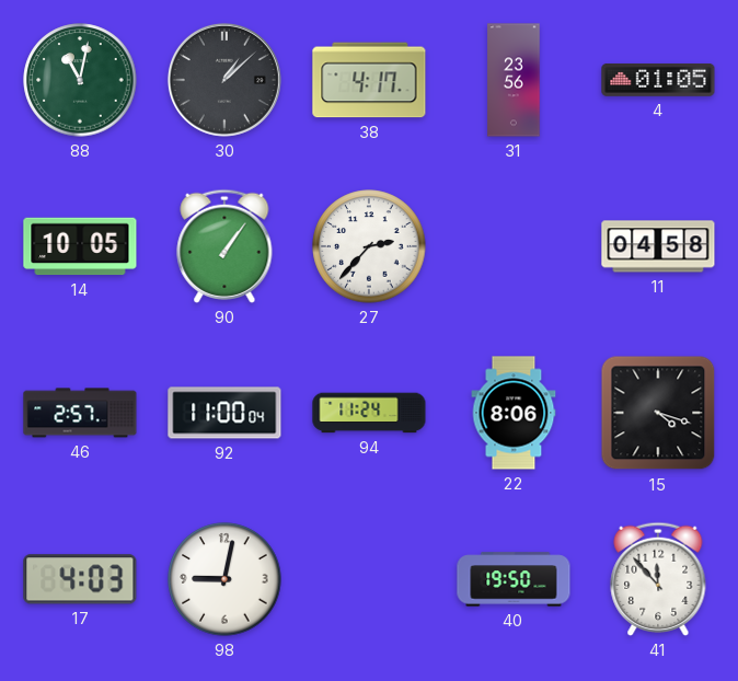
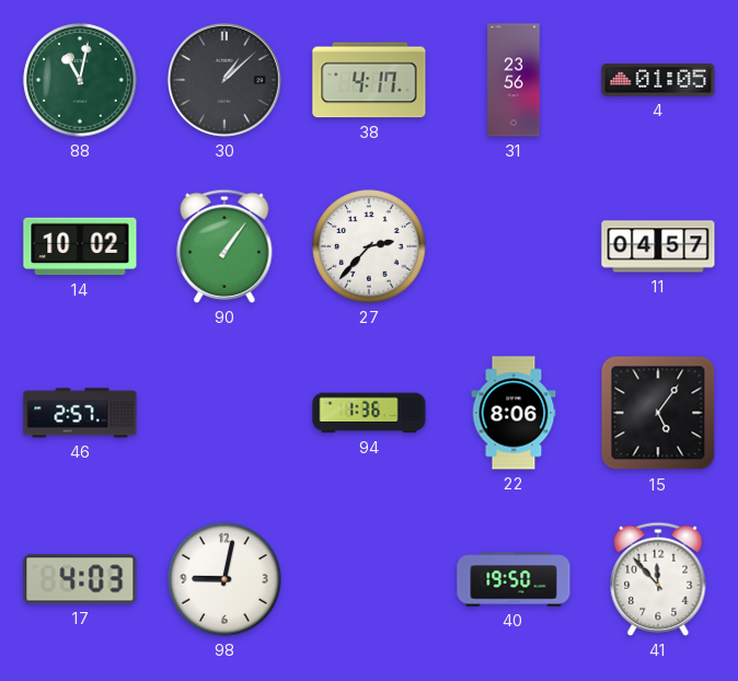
14: 10:05 -> 10:02 (80, 246)
11: 04:58 -> 04:57 (658, 246)
92: 11:00 -> none (224, 413)
94: 11:24 -> 1:36 (369, 413)
15: 4:18 -> 5:06 (658, 413)
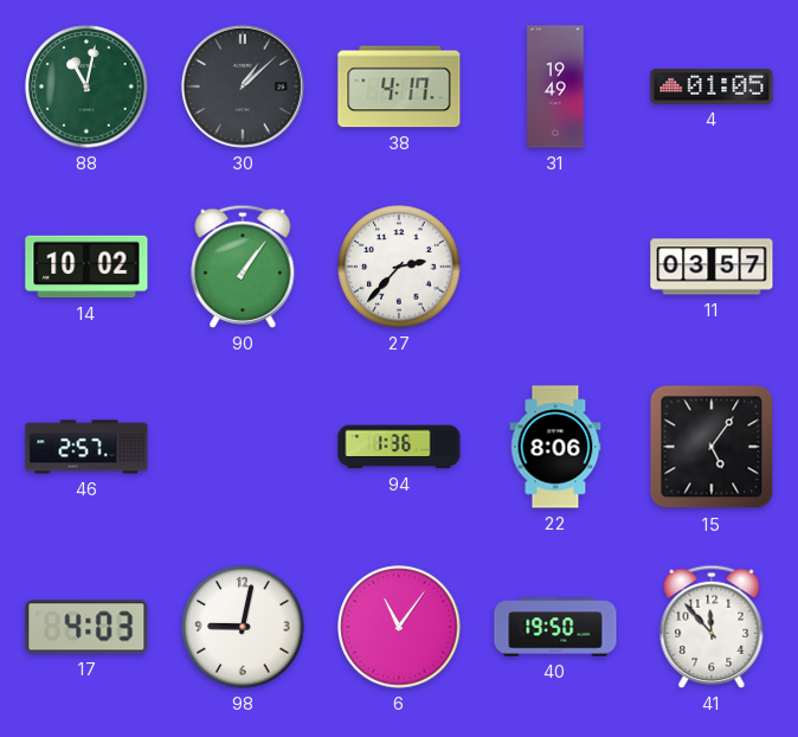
31: 23:56 -> 19:49 (555, 86)
11: 04:57 -> 03:57 (712, 267)
6: none -> 11:06 (399, 627)
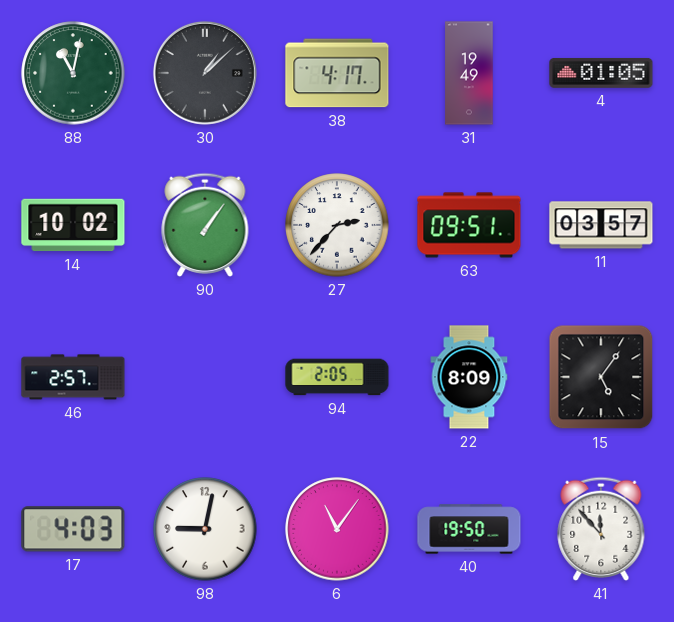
63: none -> 09:51 (469, 225)
94: 1:36 -> 2:05 (337, 377)
22: 8:06 -> 8:09 (469, 377)
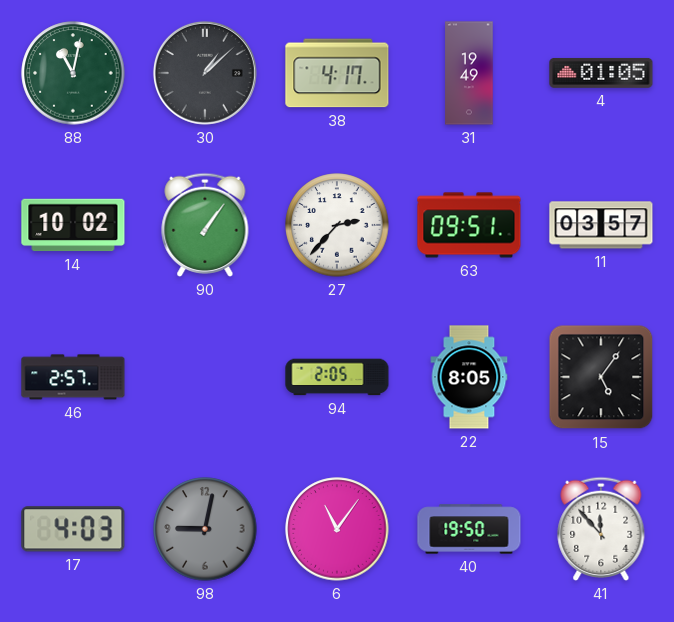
22: 8:09 -> 8:05 (469, 377)
98 dial: white -> grey (205, 529)
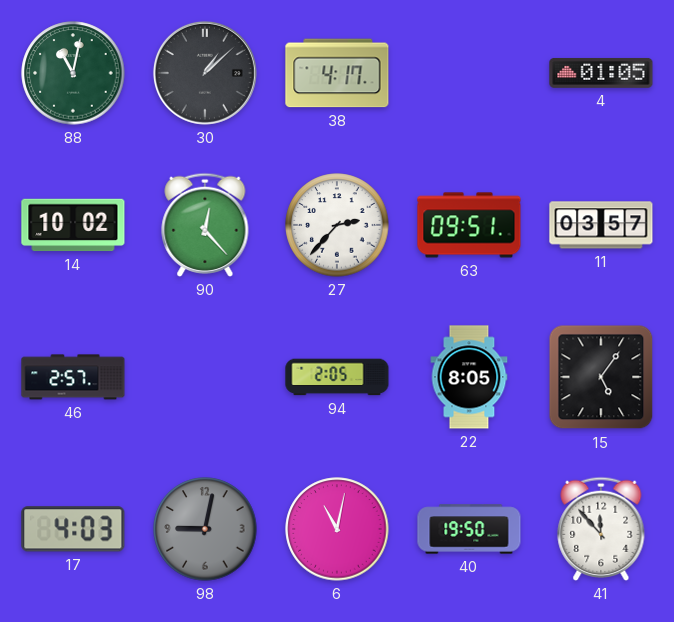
31: 19:49 -> none (469, 73)
90: 1:06 -> 12:23 (205, 225)
6: 11:06 -> 11:02 (337, 529)
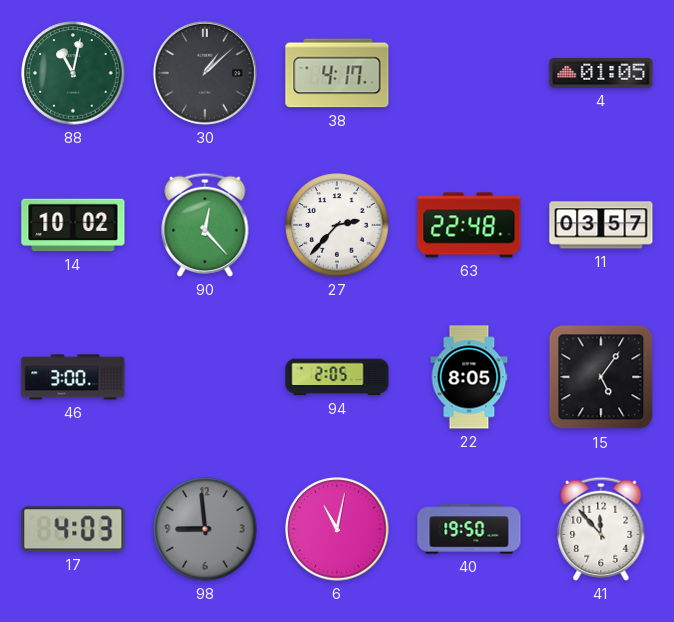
63: 09:51 -> 22:48 (469, 225)
46: 2:57 -> 3:00 (73, 377)
98: 9:02 -> 8:59 (205, 529)
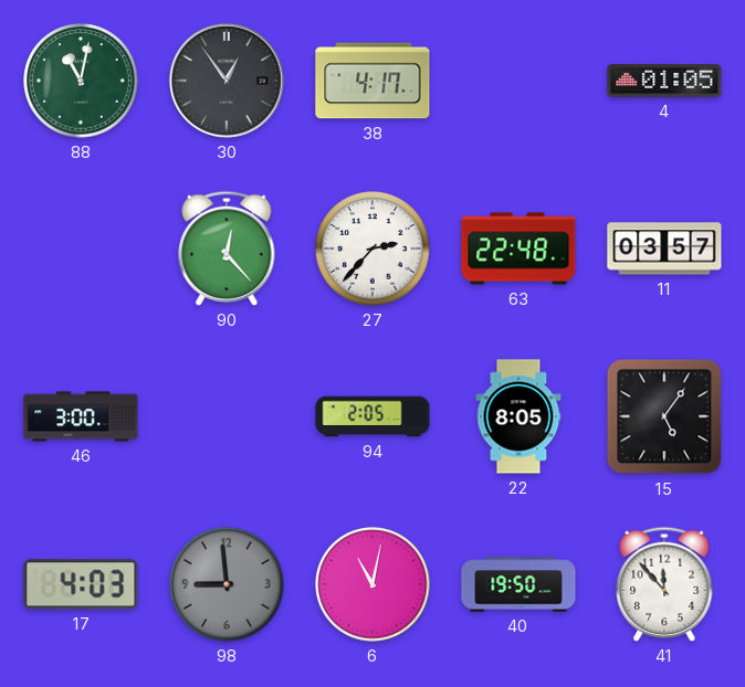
30: 1:08 -> 12:54 (227, 81)
14: 10:02 -> none (73, 225)
